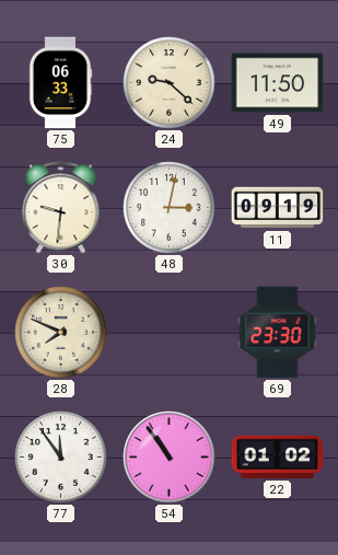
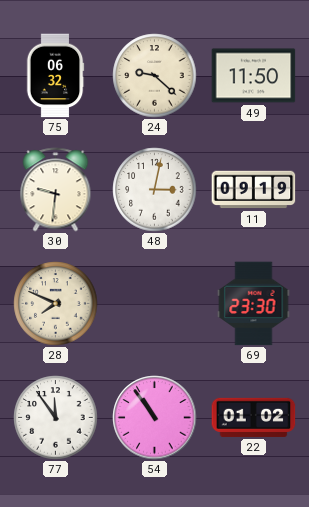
75: 06:33 -> 06:32 (55, 76)
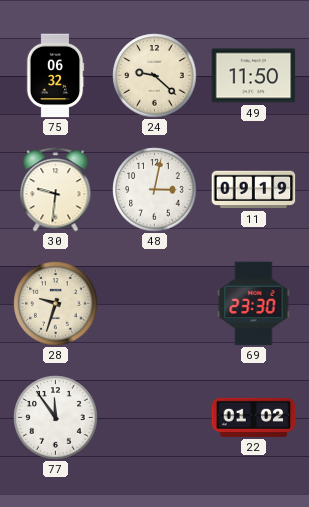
28: 7:49 -> 9:33 (56, 304)
54: 10:54 -> none (155, 418)
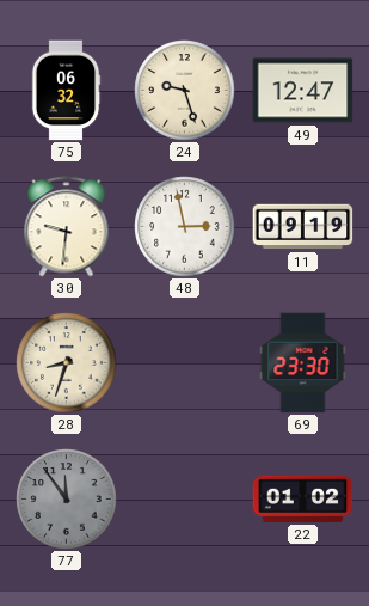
24: 9:22 -> 9:27 (185, 91)
49: 11:50 -> 12:47 (303, 91)
48: 3:02 -> 2:58 (185, 227)
28: 9:33 -> 8:33 (67, 363)
77 dial: white -> grey (67, 500)
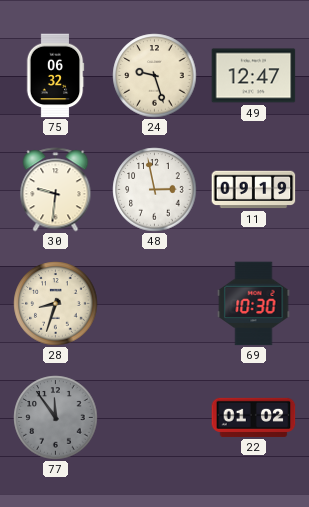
69: 23:30 -> 10:30 (254, 304)
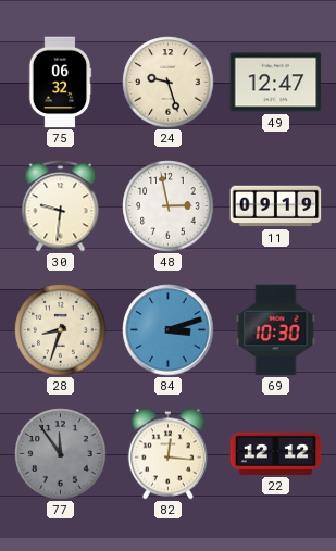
84: none -> 3:12 (169, 330)
82: none -> 12:16 (167, 454)
22: 01:02 -> 12:12 (276, 453)
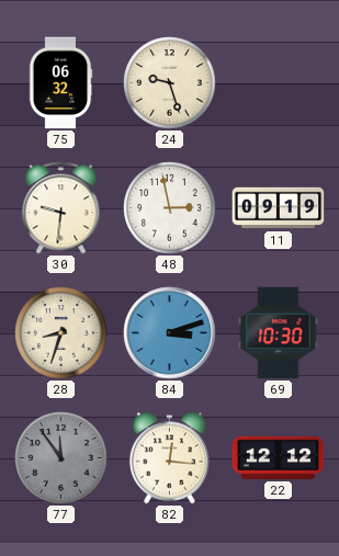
49: 12:47 -> none (276, 83)
